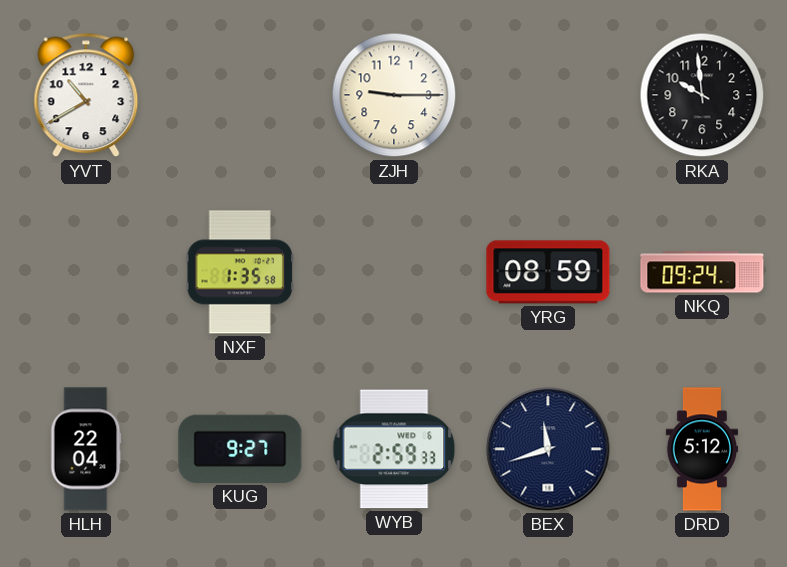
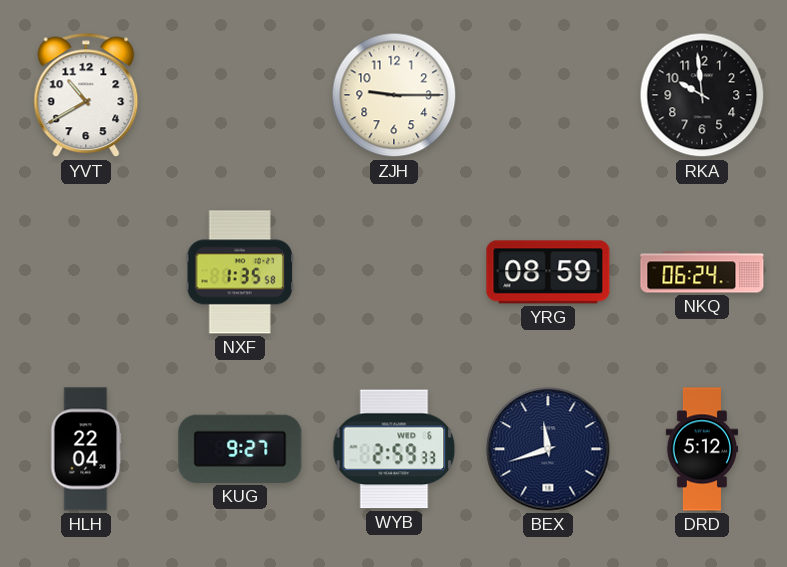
NKQ: 09:24 -> 06:24 (702, 272)
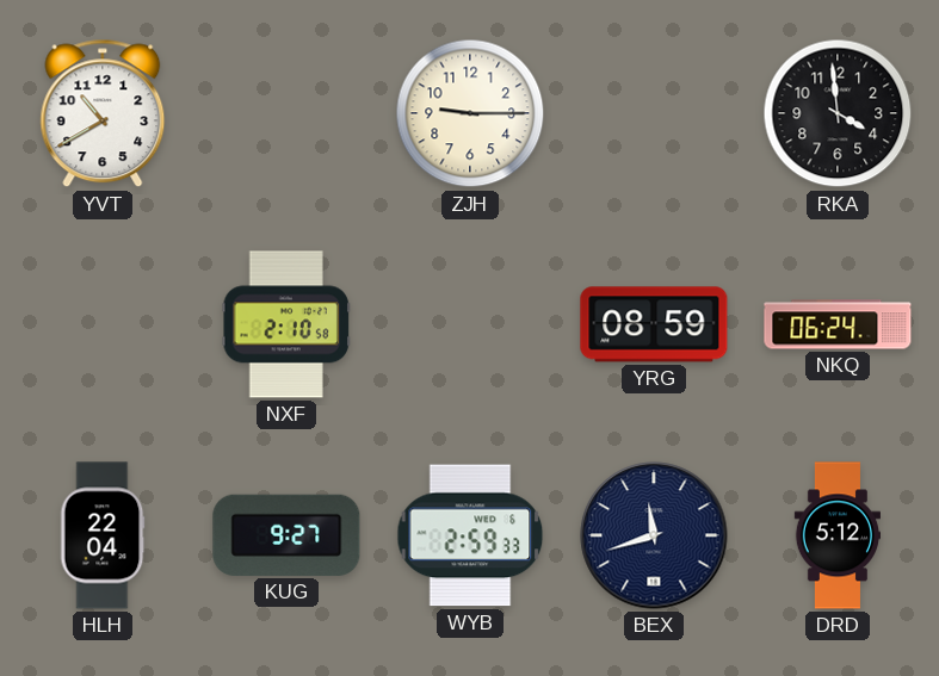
RKA: 9:59 -> 3:59 (838, 113)
NXF: 1:35 -> 2:10 (285, 324)
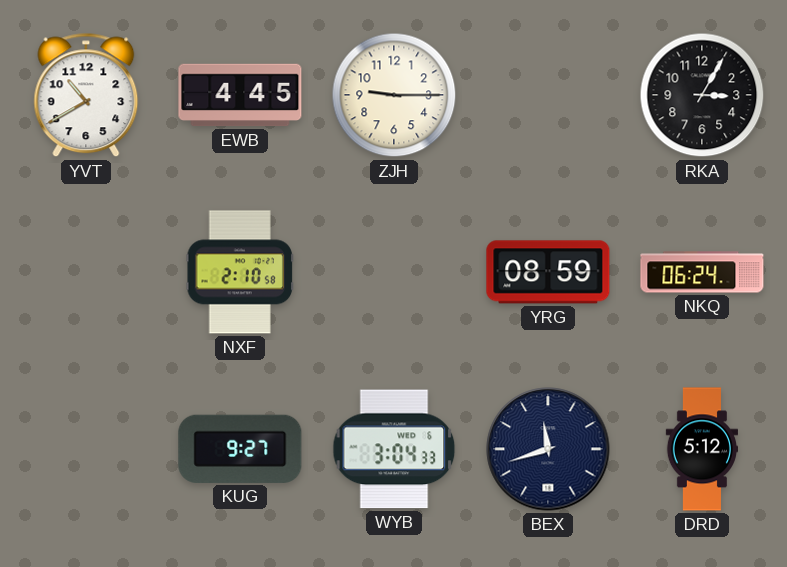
EWB: none -> 4:45 (240, 95)
RKA: 3:59 -> 3:05 (702, 95)
HLH: 22:04 -> none (103, 535)
WYB: 2:59 -> 3:04 (394, 449)
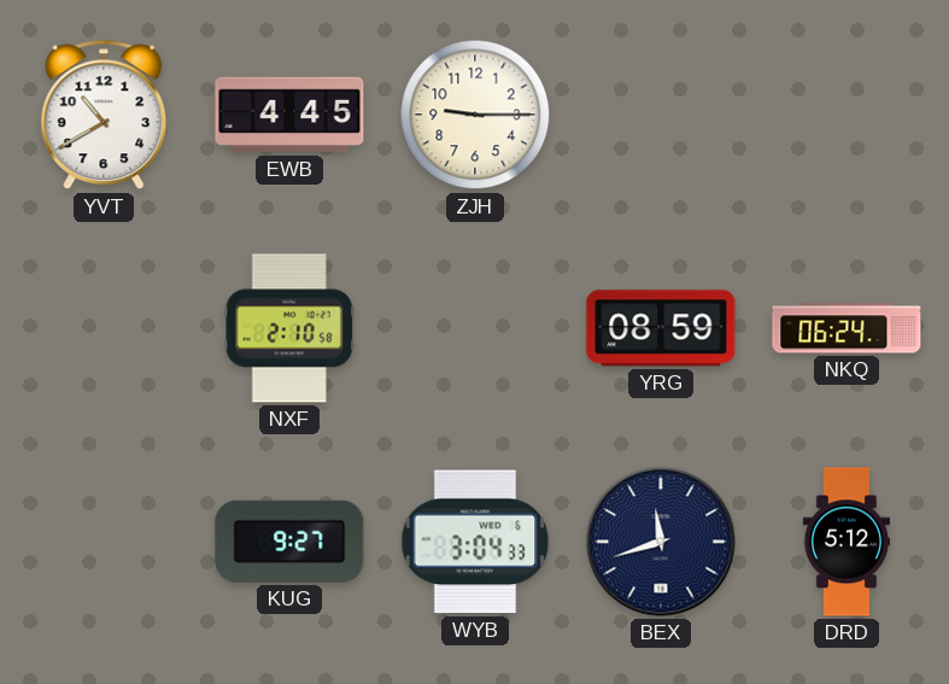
RKA: 3:05 -> none (702, 95)
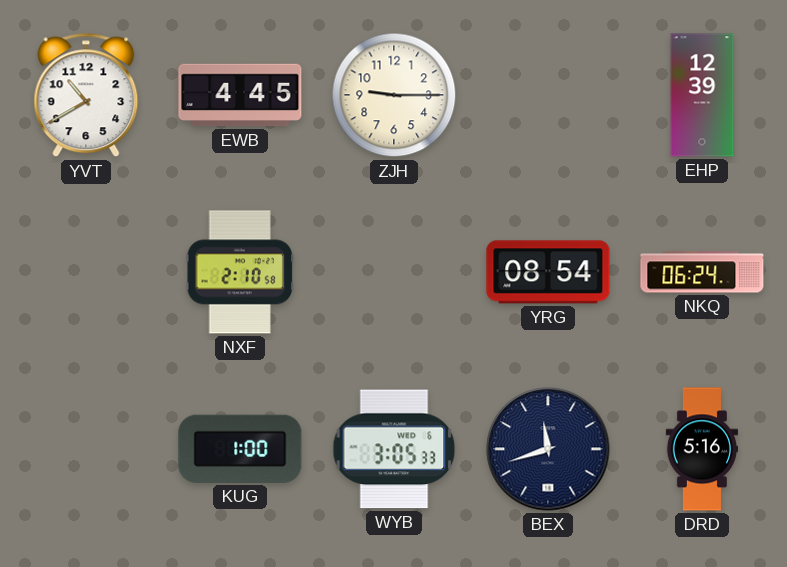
EHP: none -> 12:39 (702, 95)
YRG: 08:59 -> 08:54 (548, 272)
KUG: 9:27 -> 1:00 (240, 449)
WYB: 3:04 -> 3:05 (394, 449)
DRD: 5:12 -> 5:16 (701, 449)
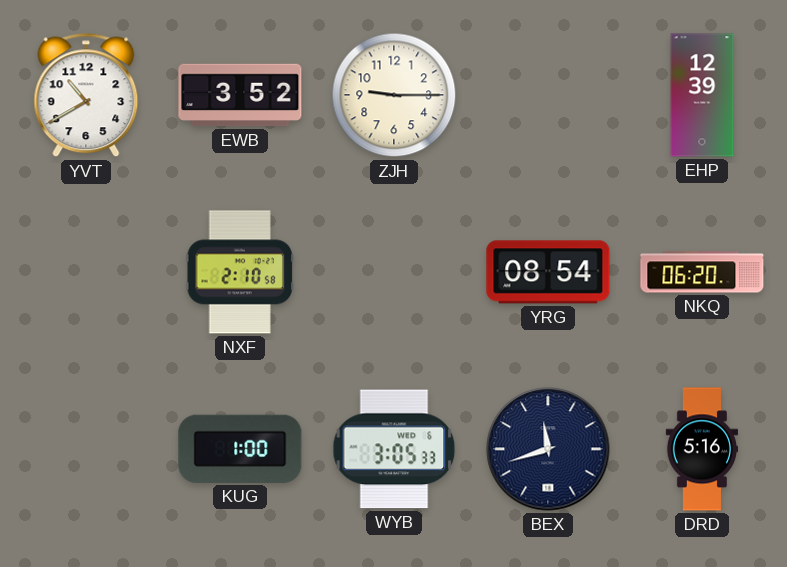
EWB: 4:45 -> 3:52 (240, 95)
NKQ: 06:24 -> 06:20 (702, 272)
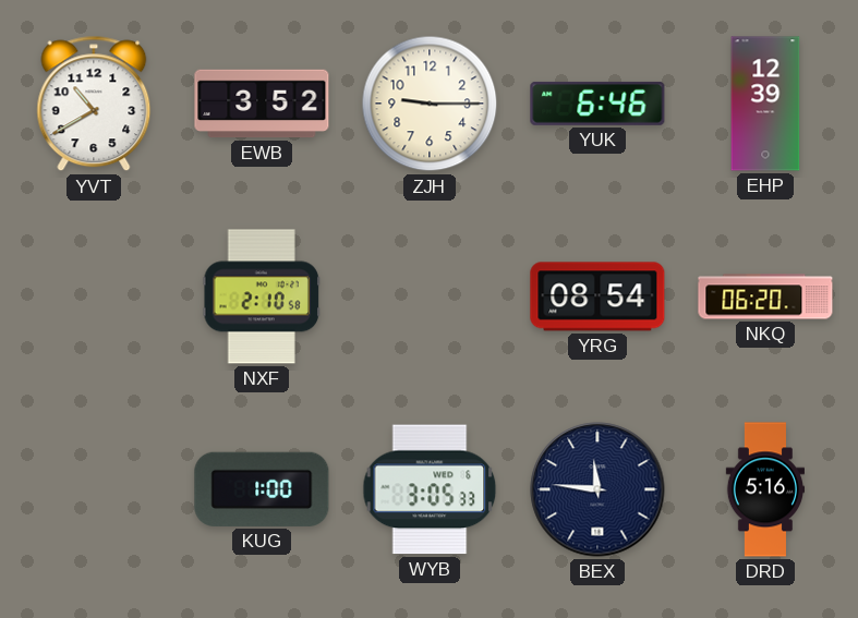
YUK: none -> 6:46 (597, 104)
BEX: 11:42 -> 11:46 (597, 489)
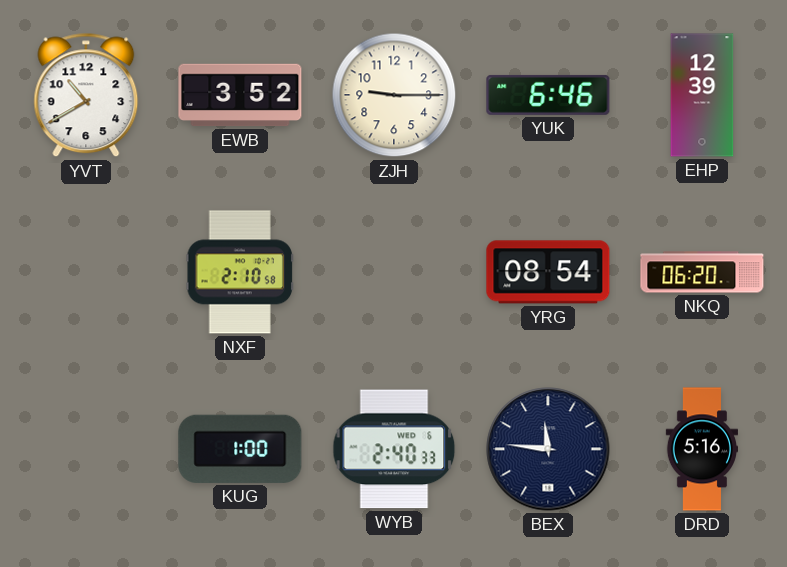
WYB: 3:05 -> 2:40 (394, 449)
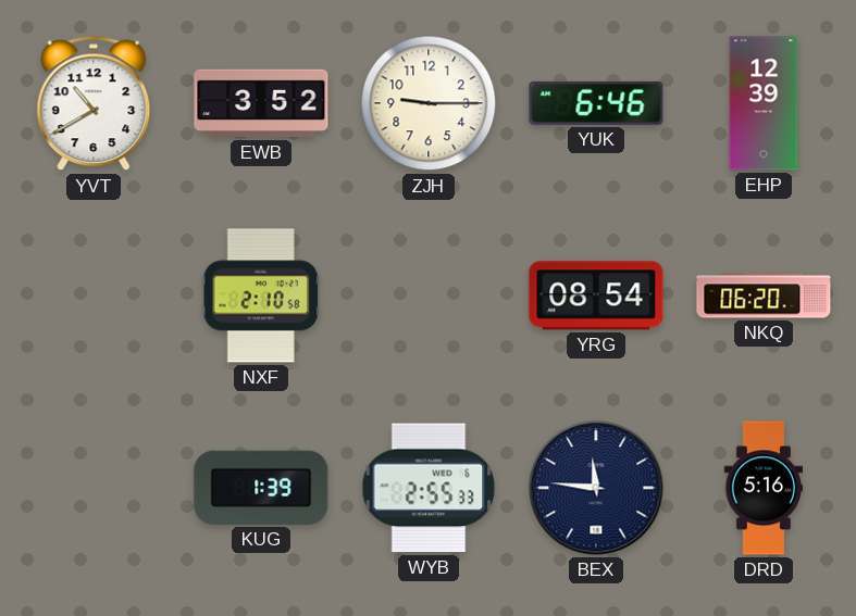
KUG: 1:00 -> 1:39 (261, 488)
WYB: 2:40 -> 2:55 (429, 488)
